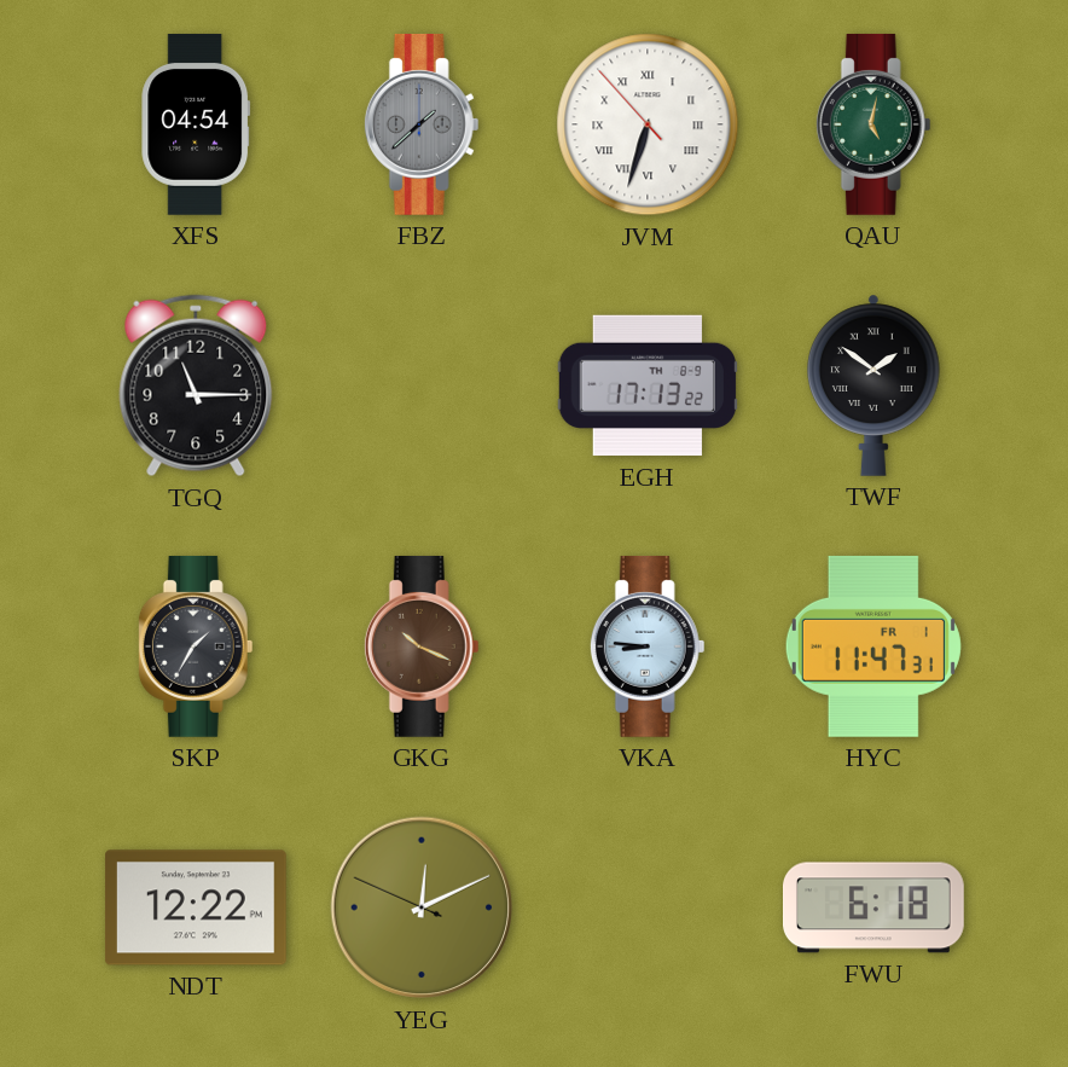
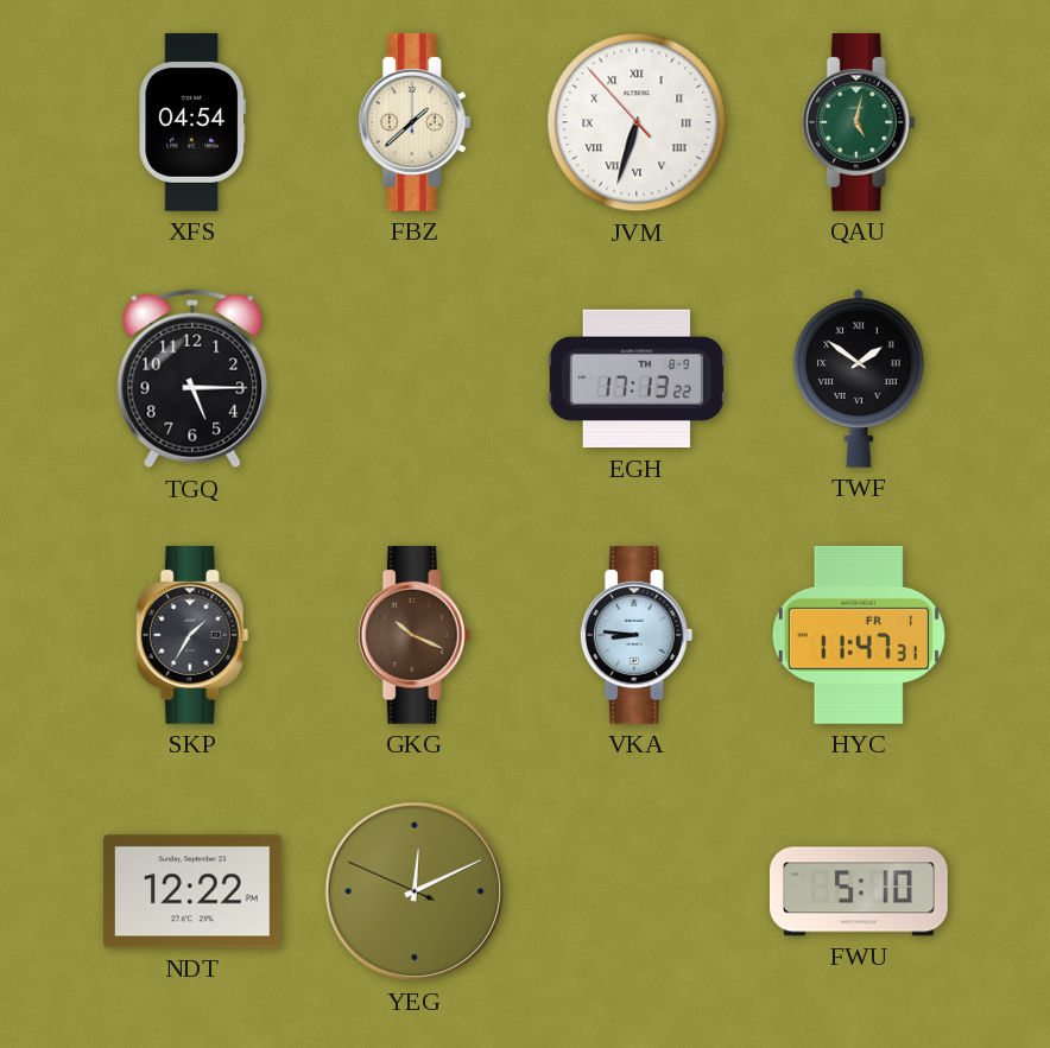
FBZ dial: grey -> cream (415, 122)
TGQ: 11:15 -> 5:15 (192, 379)
FWU: 6:18 -> 5:10 (860, 891)
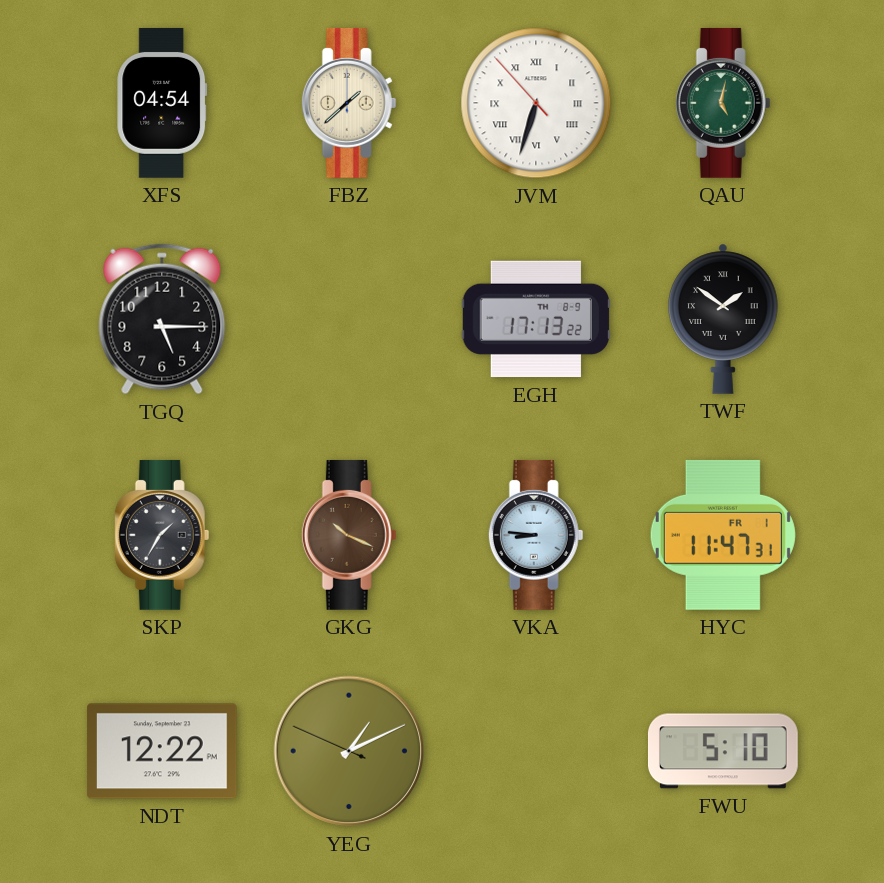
YEG: 12:10 -> 1:10 (349, 751)
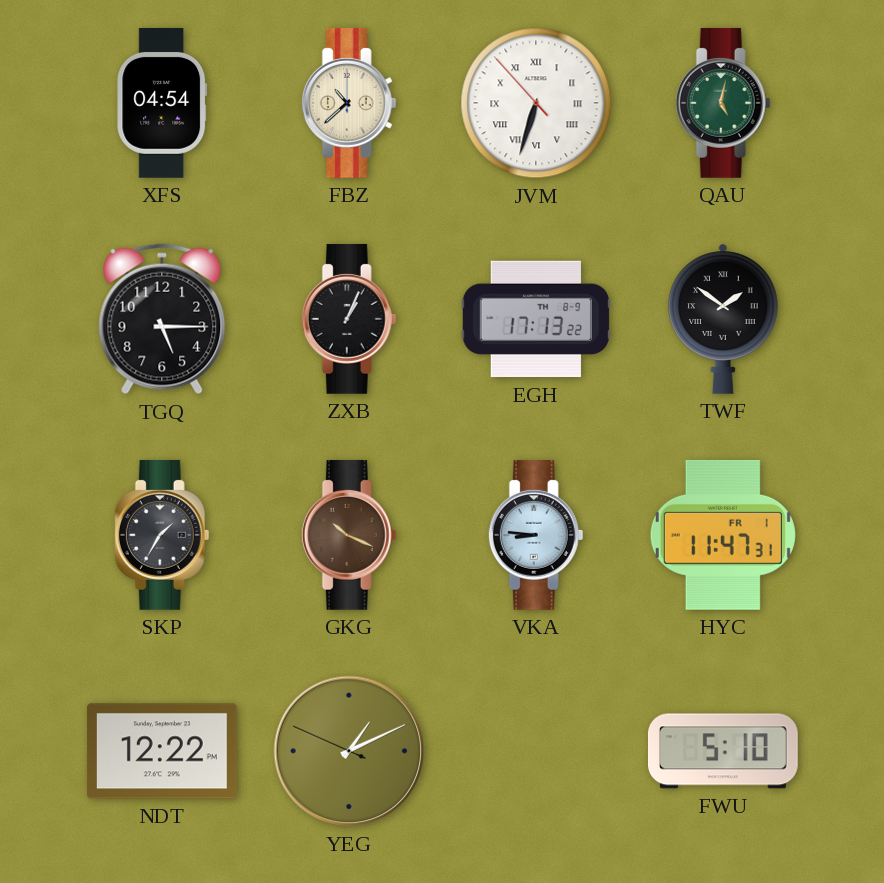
FBZ: 1:38 -> 10:38 (349, 103)
ZXB: none -> 1:04 (349, 319)
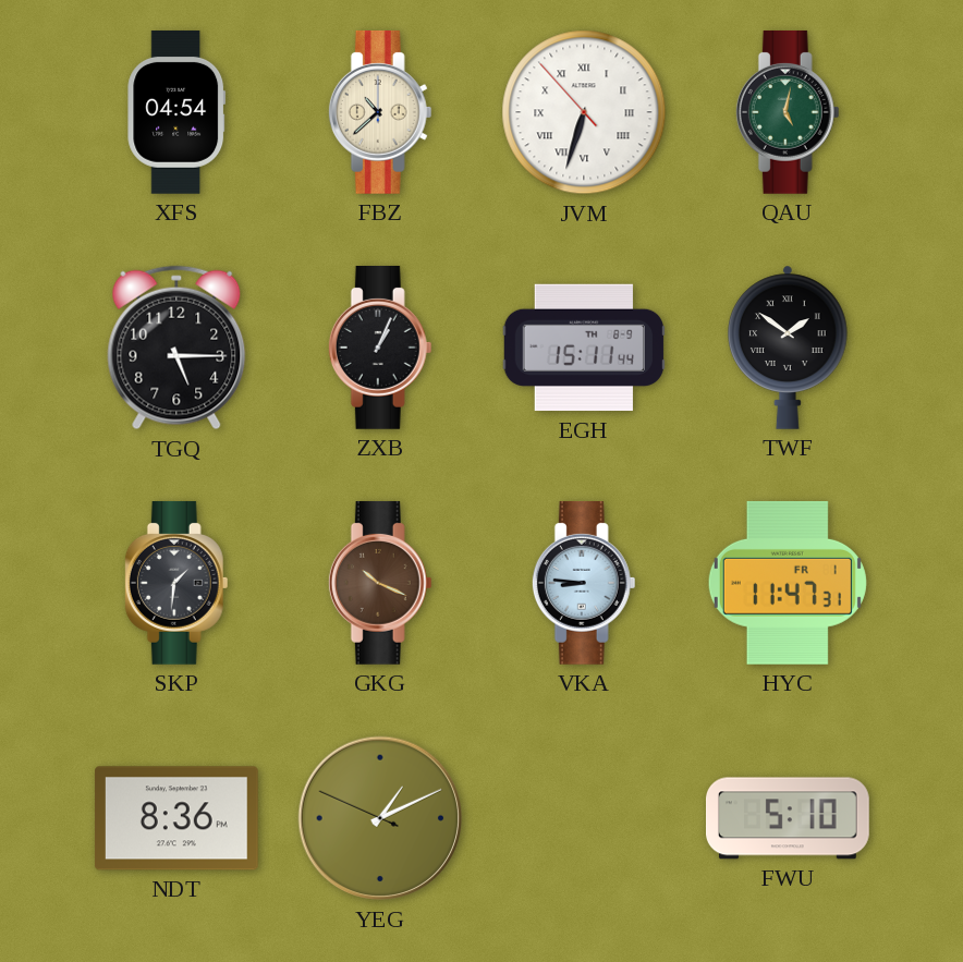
EGH: 17:13 -> 15:11 (583, 348)
SKP: 1:35 -> 1:31 (176, 583)
NDT: 12:22 -> 8:36 (176, 818)
